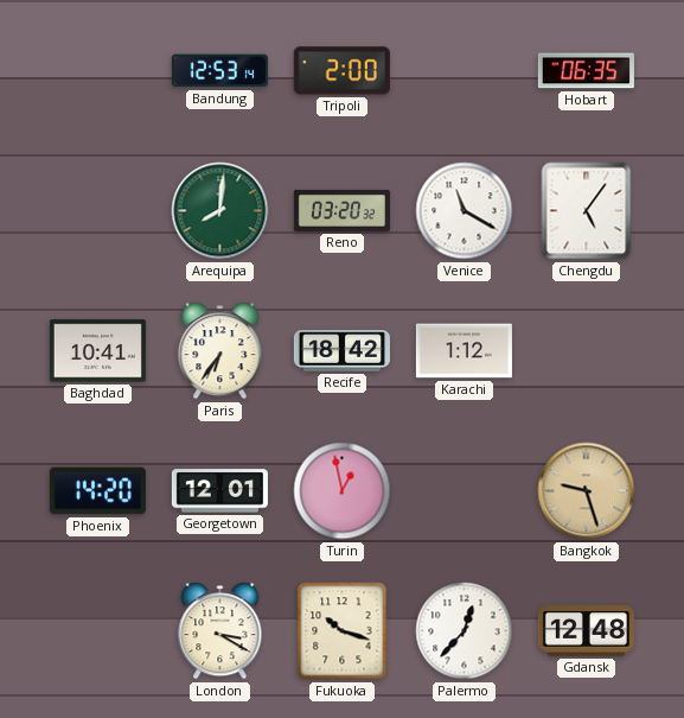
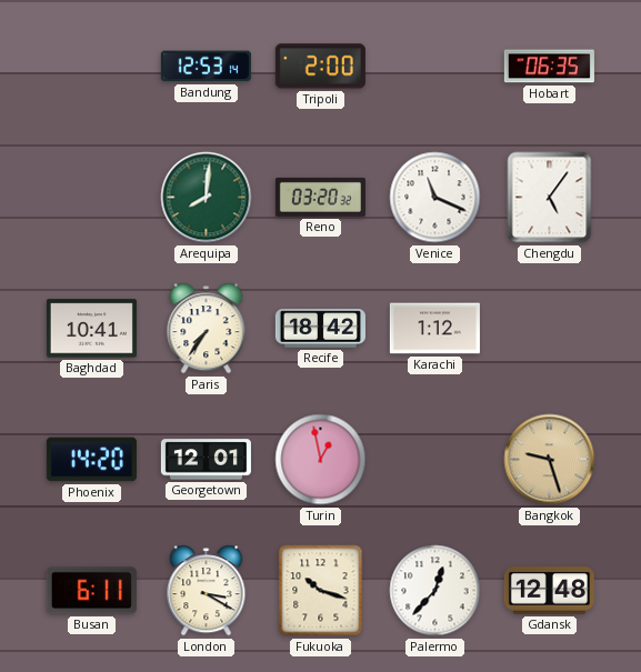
Venice: 11:20 -> 11:19 (435, 198)
Paris: 6:36 -> 7:36 (207, 329)
Busan: none -> 6:11 (91, 591)
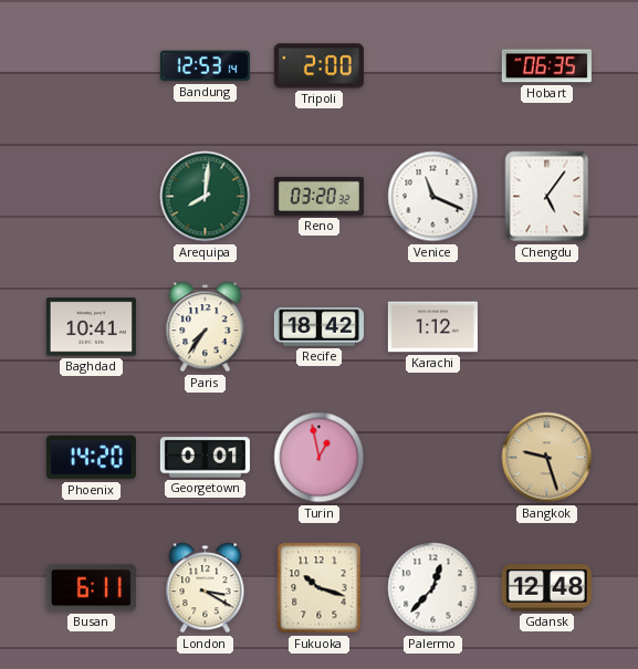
Georgetown: 12:01 -> 0:01 (205, 458)
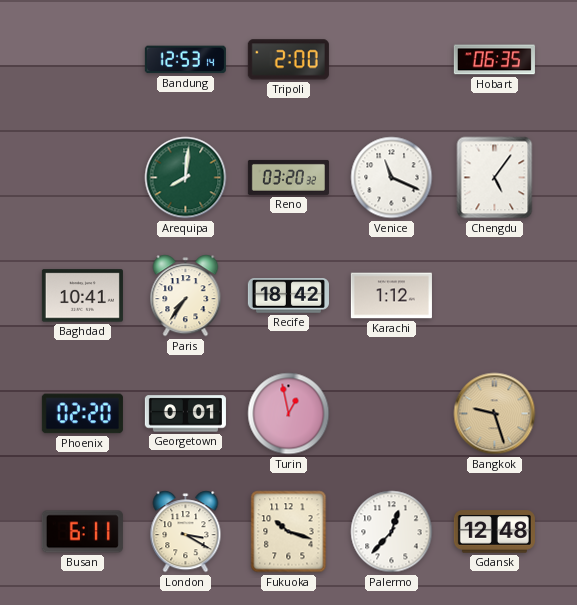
Phoenix: 14:20 -> 02:20 (82, 414)
